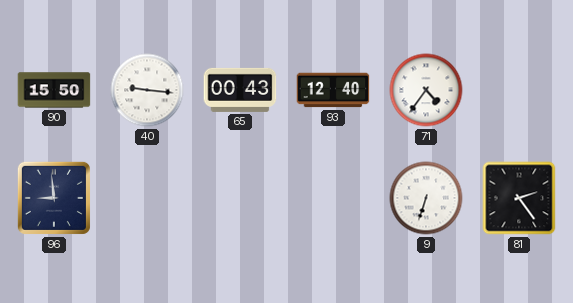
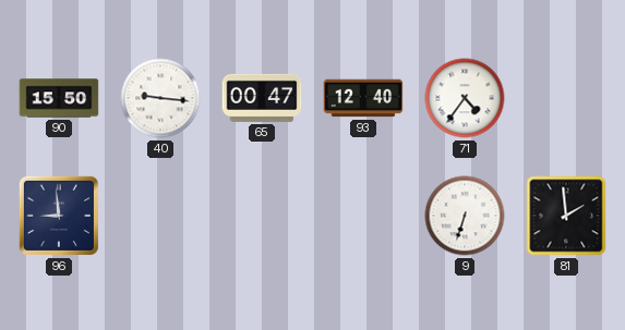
65: 00:43 -> 00:47 (262, 98)
81: 2:24 -> 1:59 (566, 216)
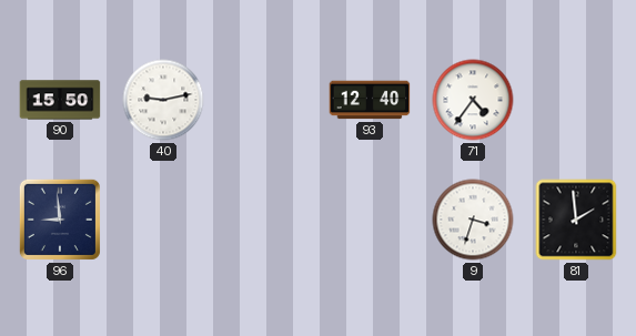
40: 9:16 -> 9:13 (163, 100)
65: 00:47 -> none (262, 98)
9: 6:33 -> 3:33 (473, 220)
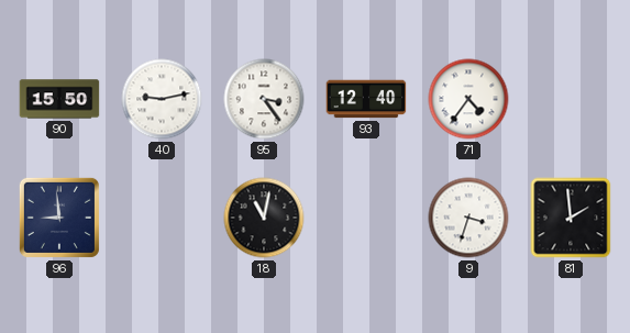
95: none -> 3:24 (264, 99)
18: none -> 11:02 (264, 218)
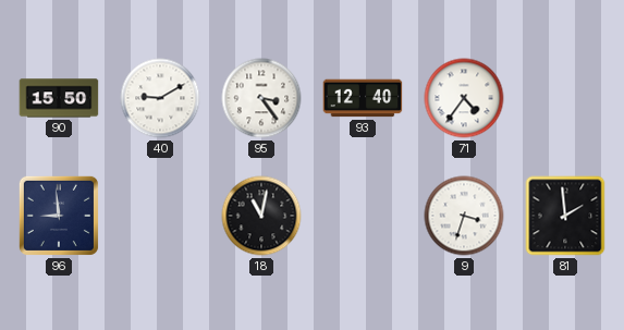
40: 9:13 -> 9:10 (160, 98)
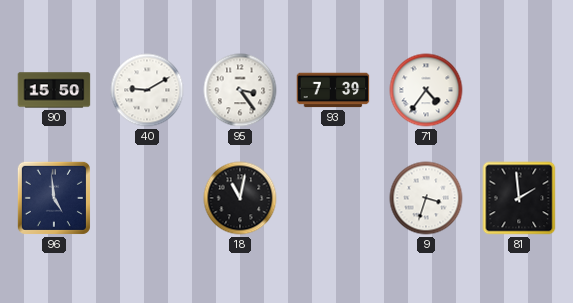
93: 12:40 -> 7:39 (333, 90)
96: 8:59 -> 4:59 (54, 198)
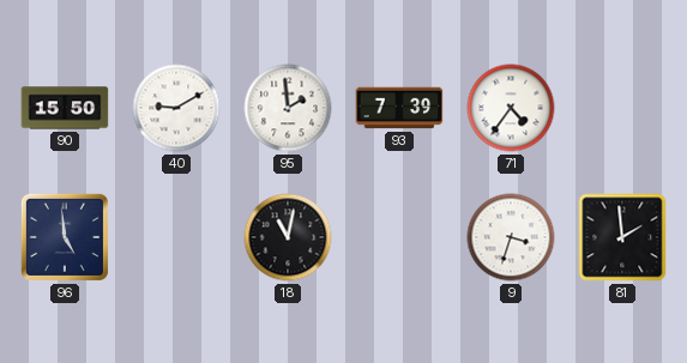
95: 3:24 -> 1:59 (288, 108)
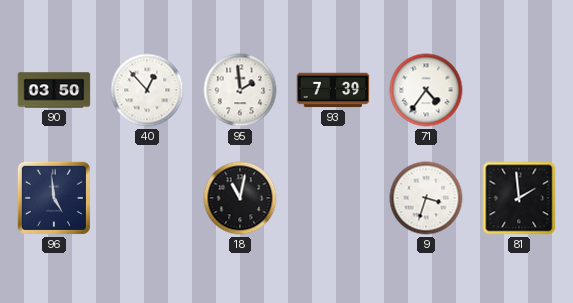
90: 15:50 -> 03:50 (54, 90)
40: 9:10 -> 12:53 (147, 90)
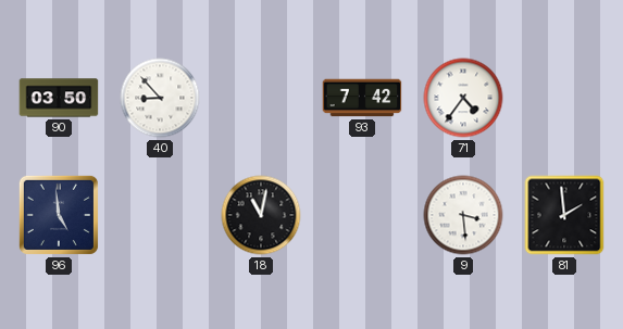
40: 12:53 -> 8:53 (160, 98)
95: 1:59 -> none (240, 90)
93: 7:39 -> 7:42 (362, 98)
9: 3:33 -> 3:29 (463, 215)
